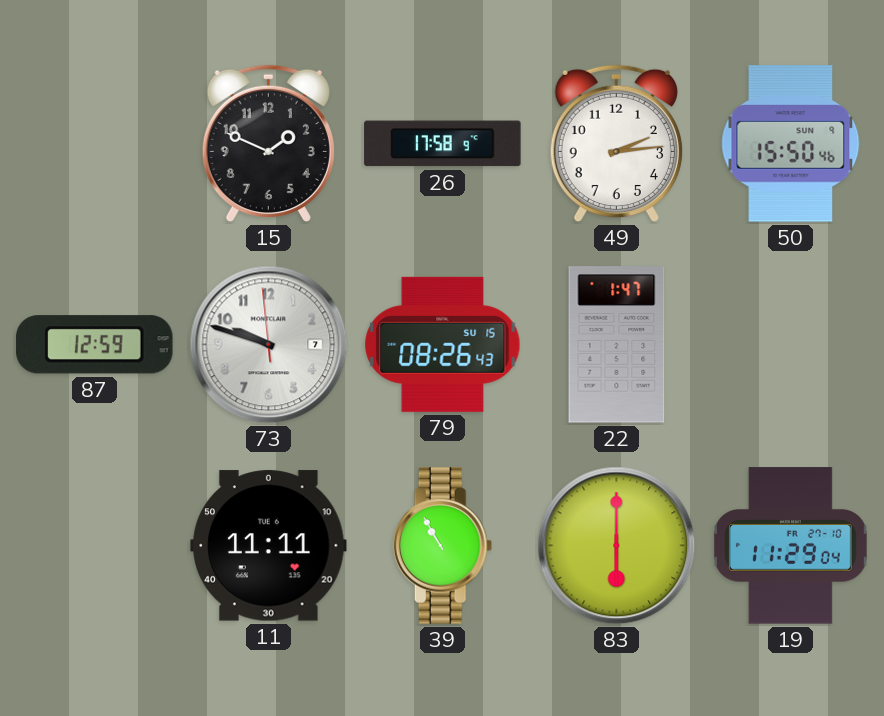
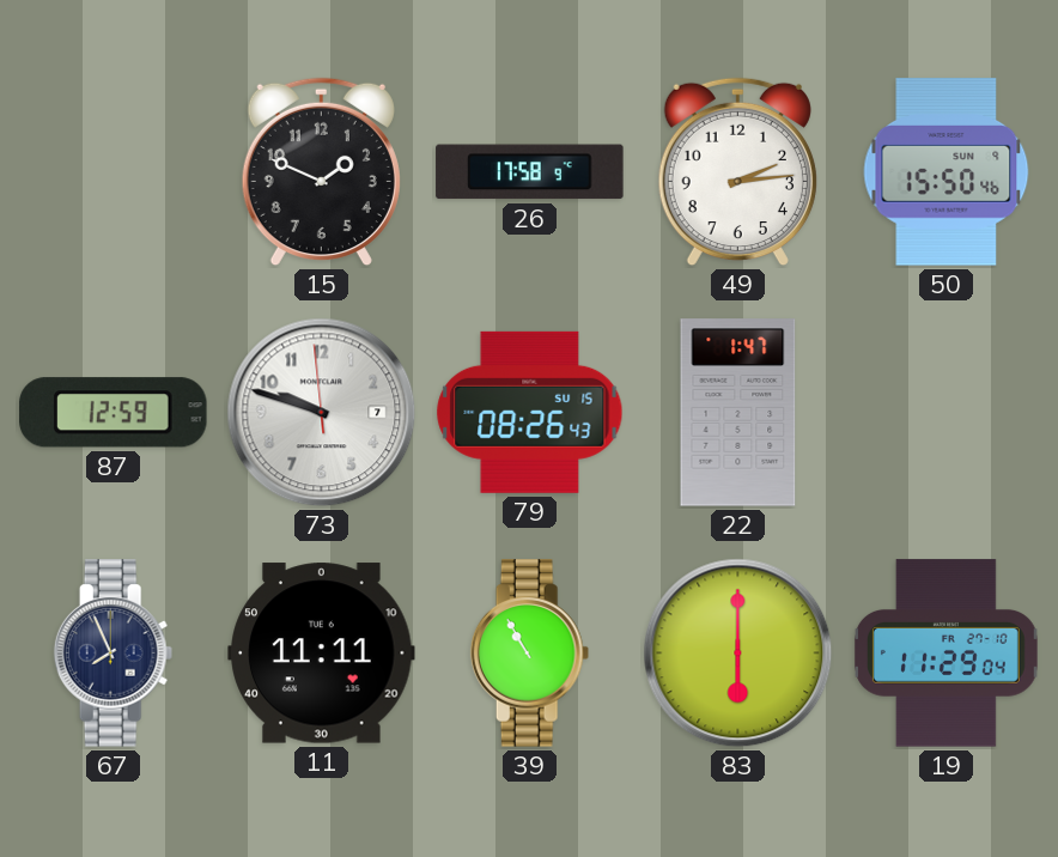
67: none -> 7:56 (114, 654)
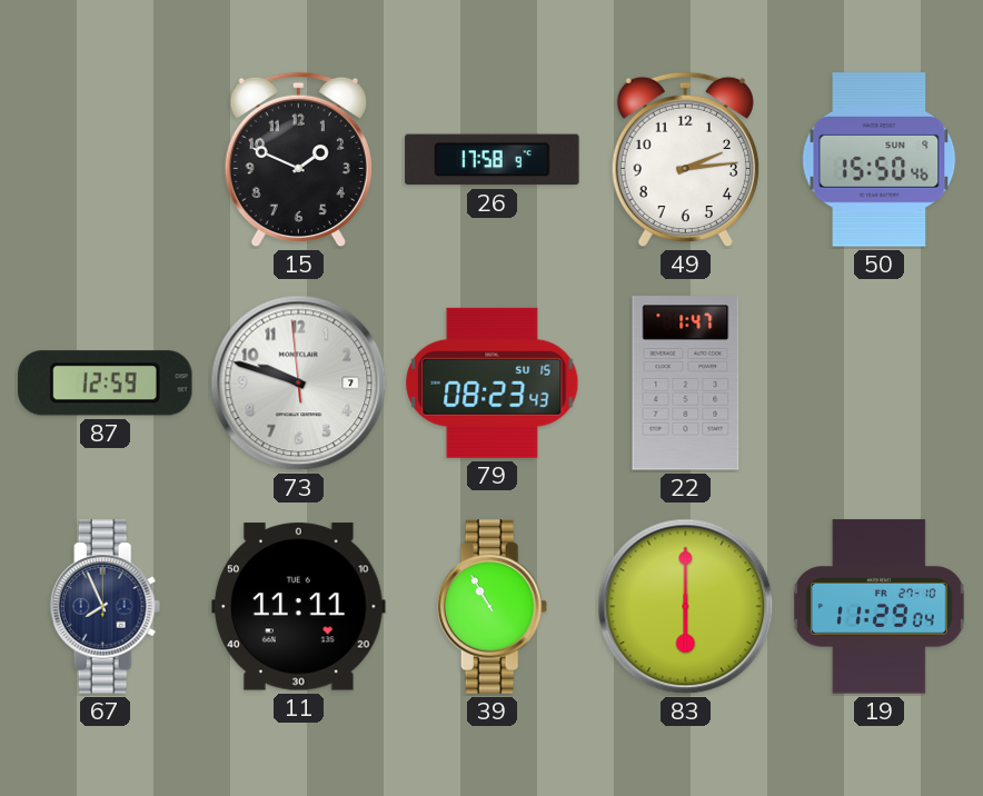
79: 08:26 -> 08:23 (493, 382)
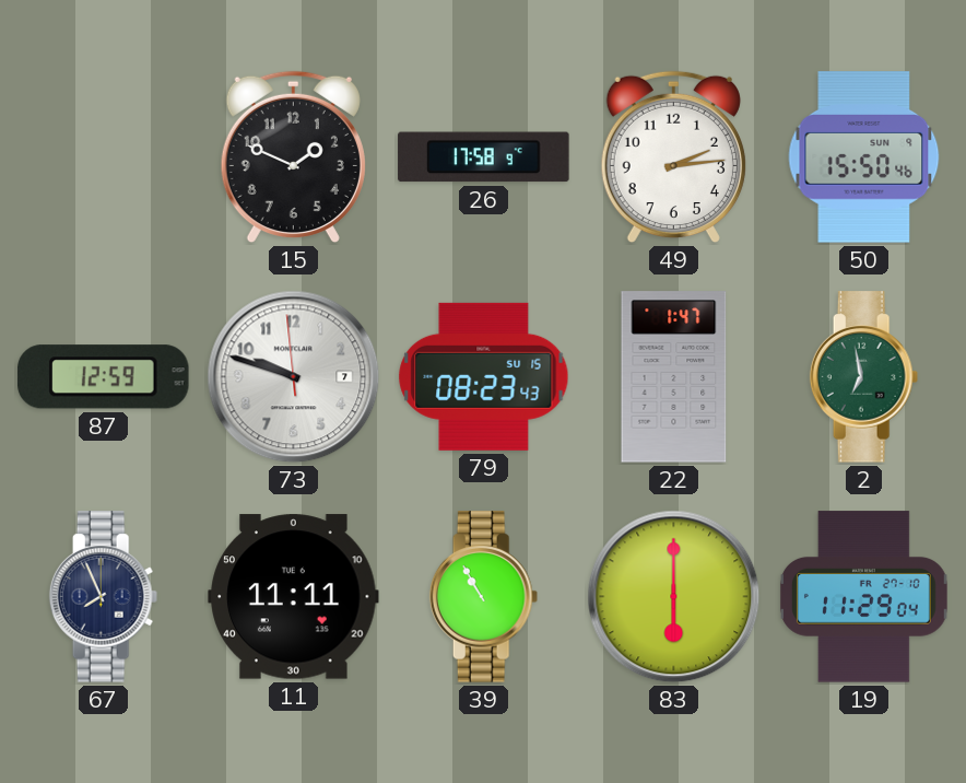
2: none -> 6:58 (864, 377)
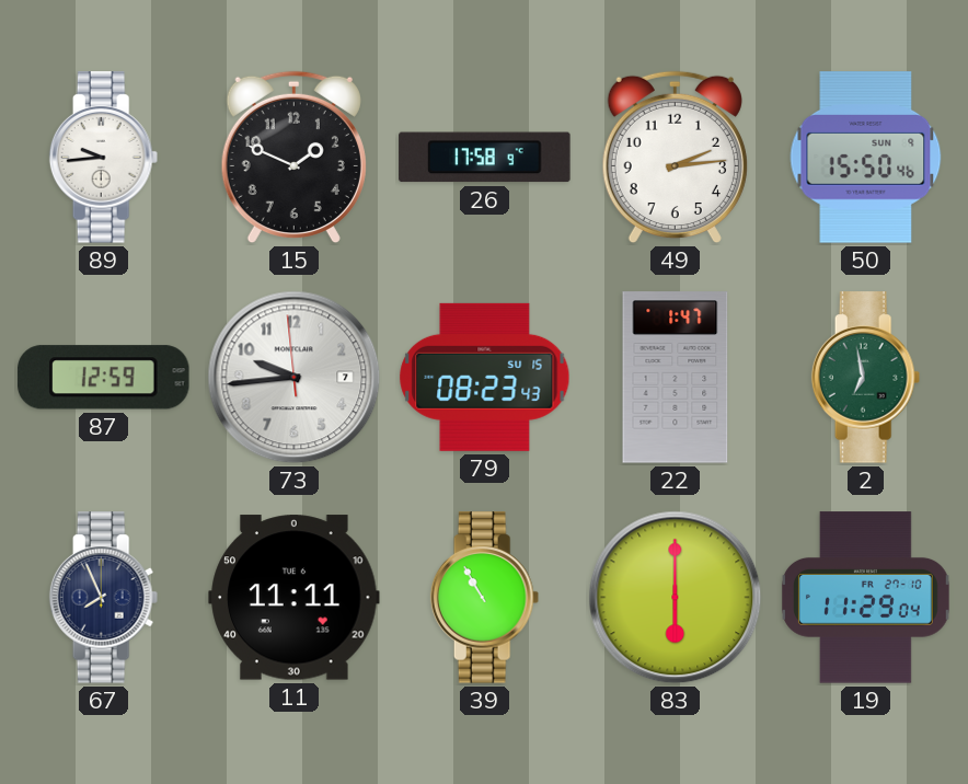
89: none -> 9:44 (104, 158)
73: 9:47 -> 9:43 (295, 378)
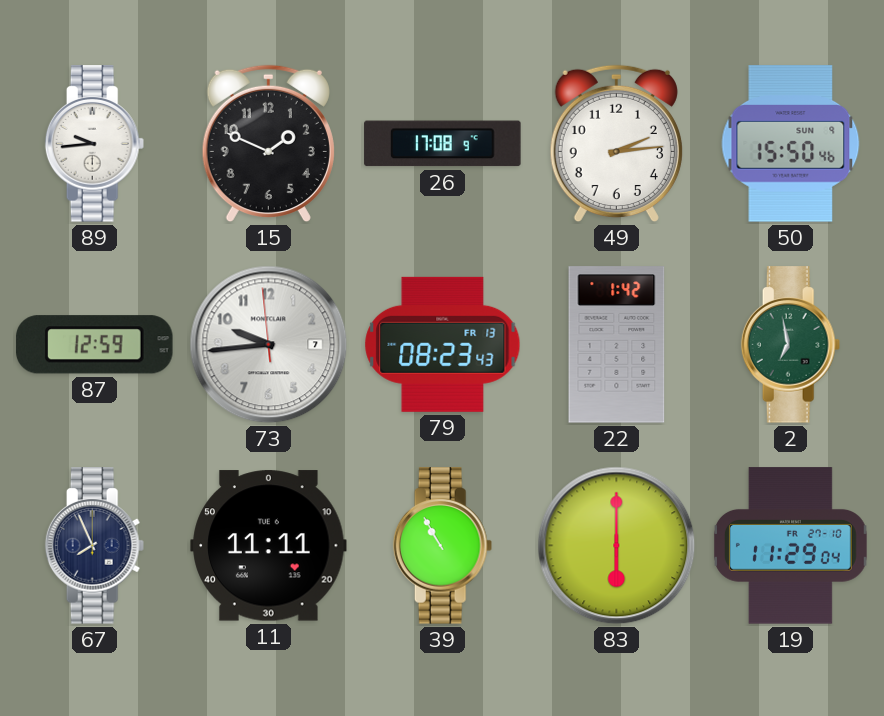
26: 17:58 -> 17:08 (443, 144)
79 date: SU 15 -> FR 13 (443, 344)
22: 1:47 -> 1:42 (617, 345)
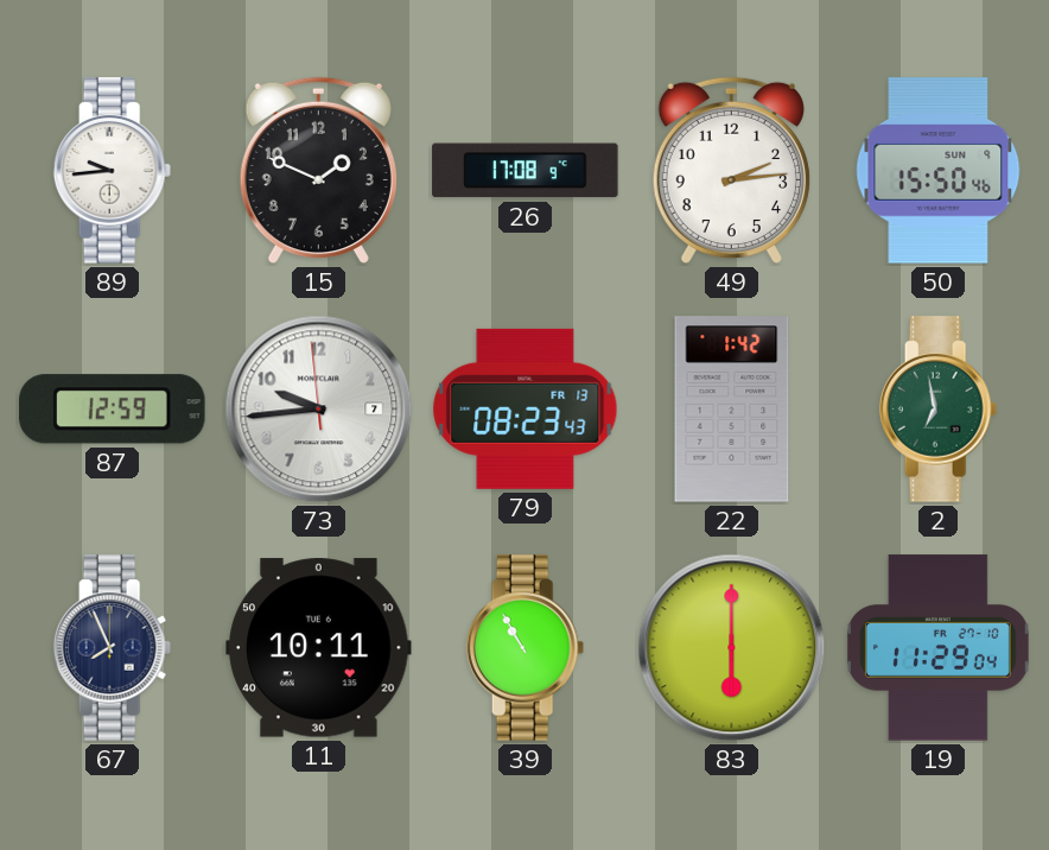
11: 11:11 -> 10:11 (319, 648)
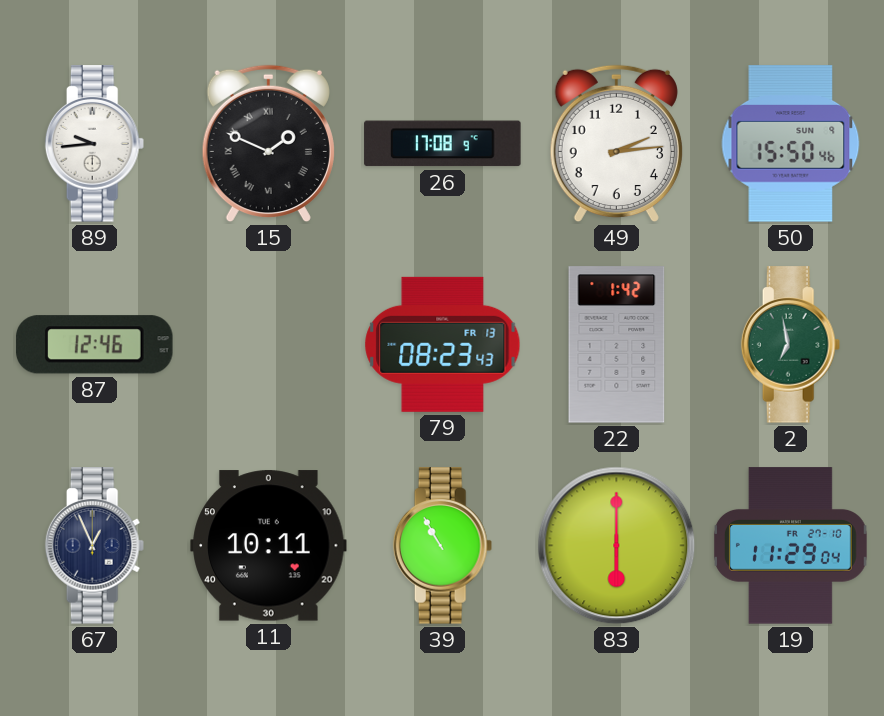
15 numerals: Arabic -> Roman (268, 144)
87: 12:59 -> 12:46 (95, 345)
73: 9:43 -> none (319, 410)
67: 7:56 -> 12:56 (95, 546)
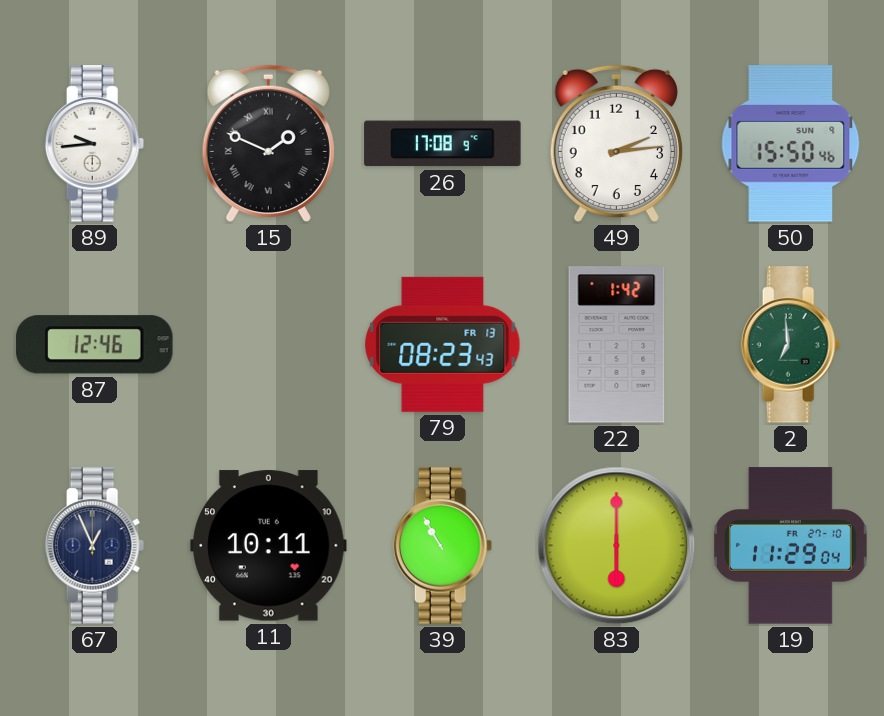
2: 6:58 -> 6:59 (791, 345)
